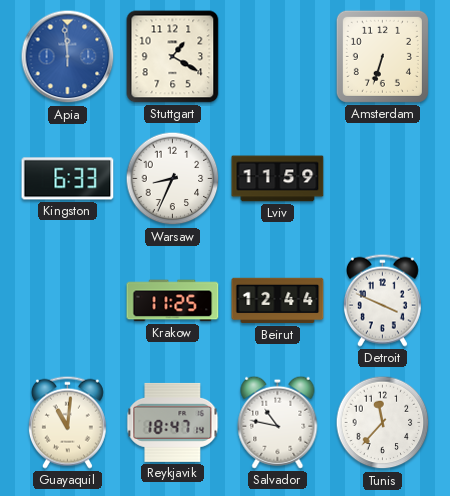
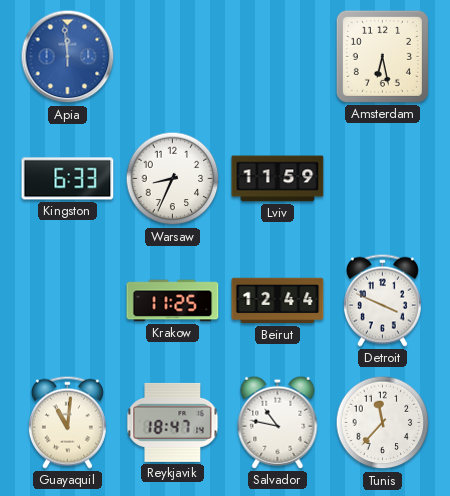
Stuttgart: 1:20 -> none (173, 57)
Amsterdam: 6:33 -> 6:28 (382, 56)
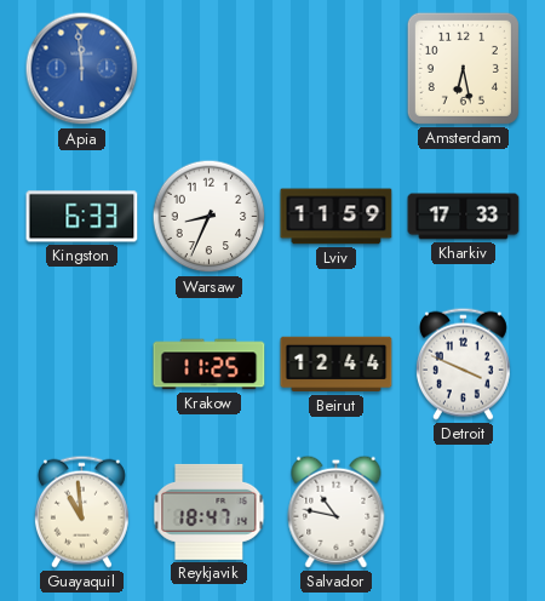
Kharkiv: none -> 17:33 (464, 217)
Guayaquil: 11:01 -> 10:59 (81, 511)
Tunis: 11:37 -> none (383, 423)
